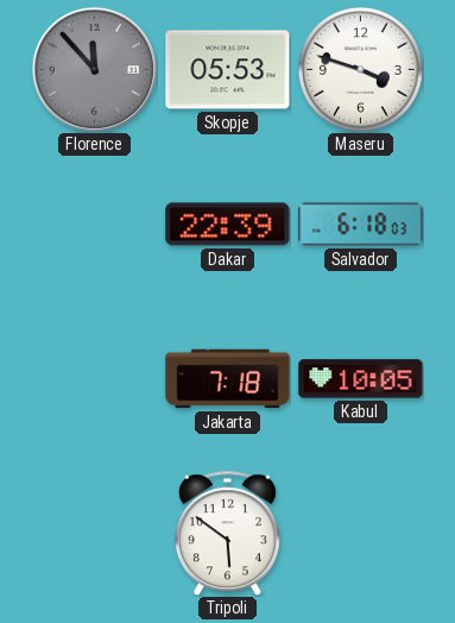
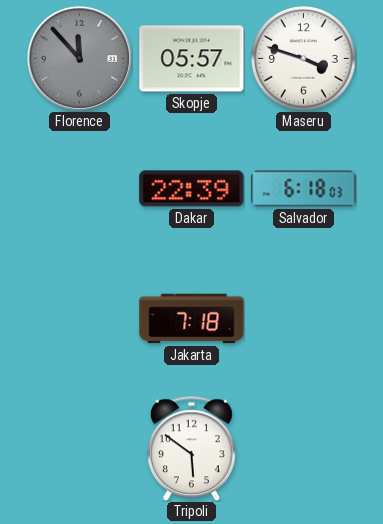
Skopje: 05:53 -> 05:57 (192, 59)
Kabul: 10:05 -> none (361, 379)
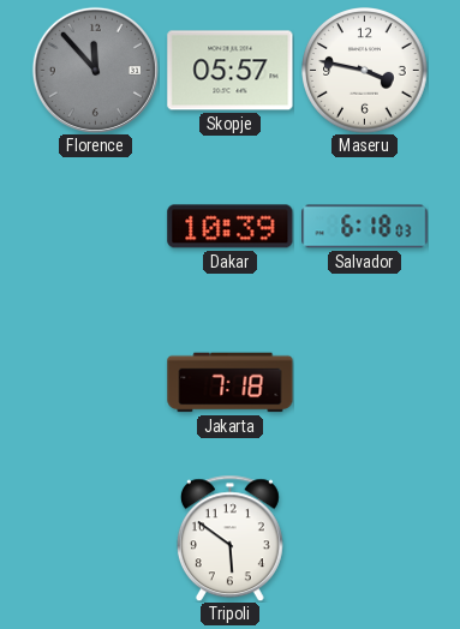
Maseru: 3:48 -> 3:47 (365, 71)
Dakar: 22:39 -> 10:39 (231, 227)
